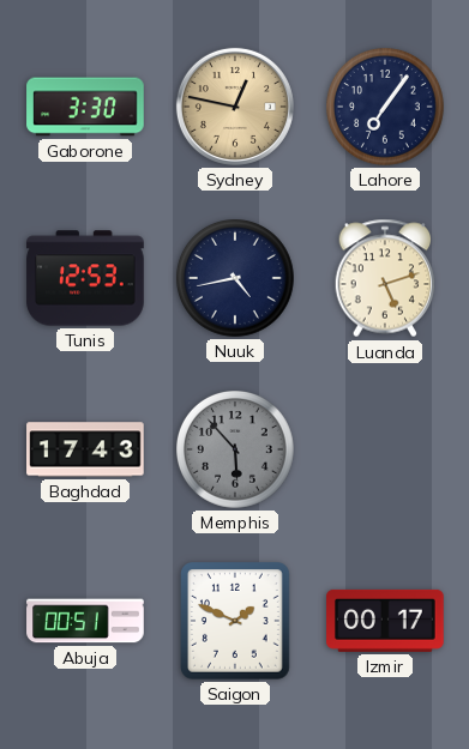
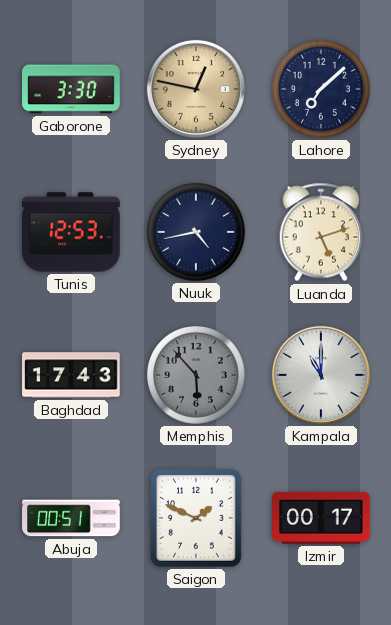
Lahore: 7:06 -> 7:08 (322, 90)
Kampala: none -> 11:00 (321, 375)
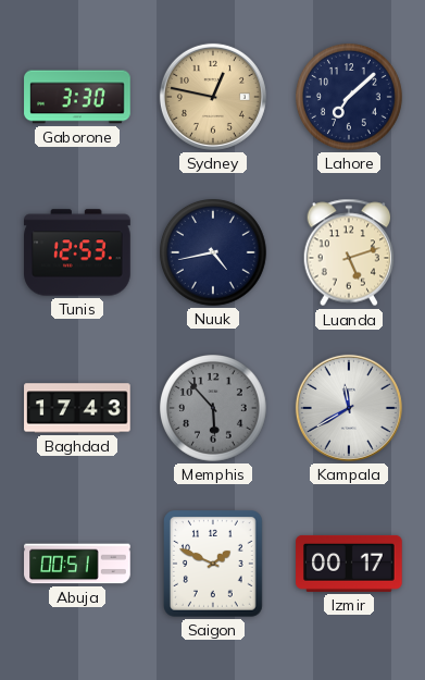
Kampala: 11:00 -> 11:40 (349, 408)
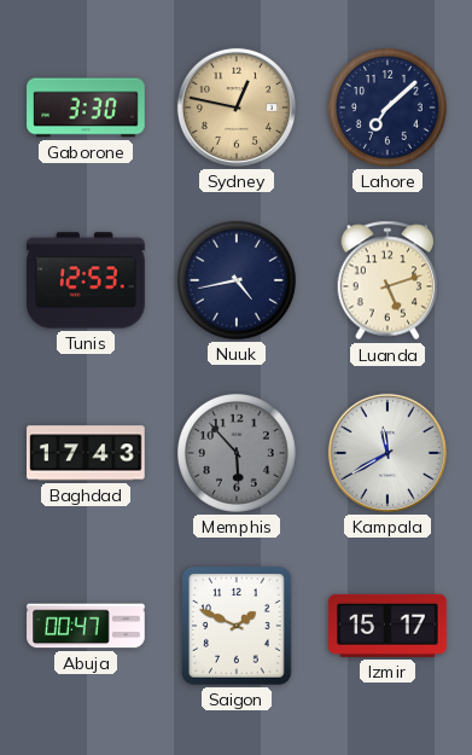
Abuja: 00:51 -> 00:47 (86, 626)
Izmir: 00:17 -> 15:17 (387, 626)
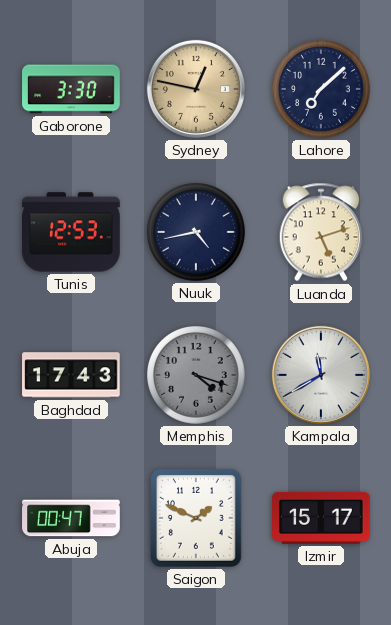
Memphis: 5:53 -> 4:18 (197, 376)
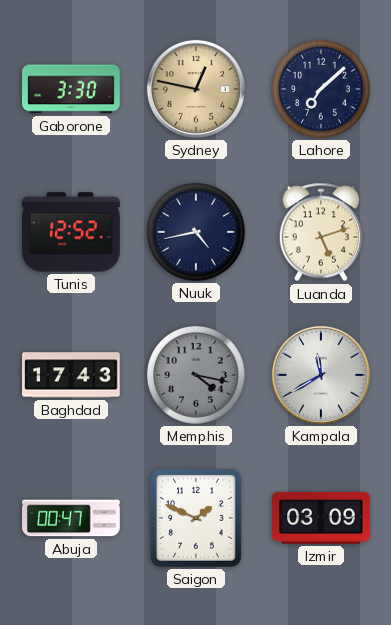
Tunis: 12:53 -> 12:52 (71, 232)
Memphis: 4:18 -> 4:17 (197, 376)
Izmir: 15:17 -> 03:09 (321, 518)
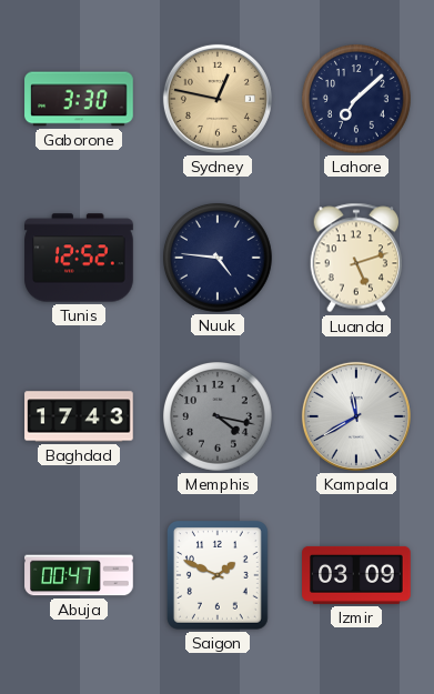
Nuuk: 4:43 -> 4:46 (219, 259)
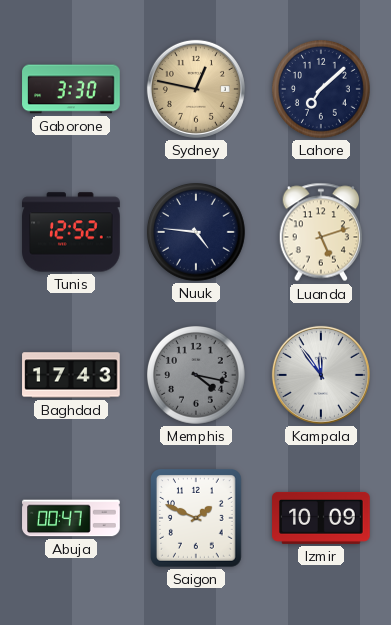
Kampala: 11:40 -> 11:54 (321, 375)
Izmir: 03:09 -> 10:09 (321, 518)
